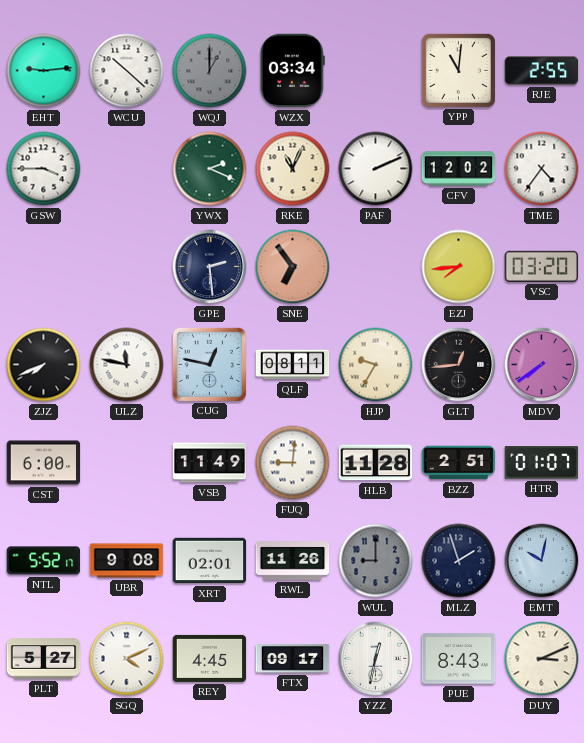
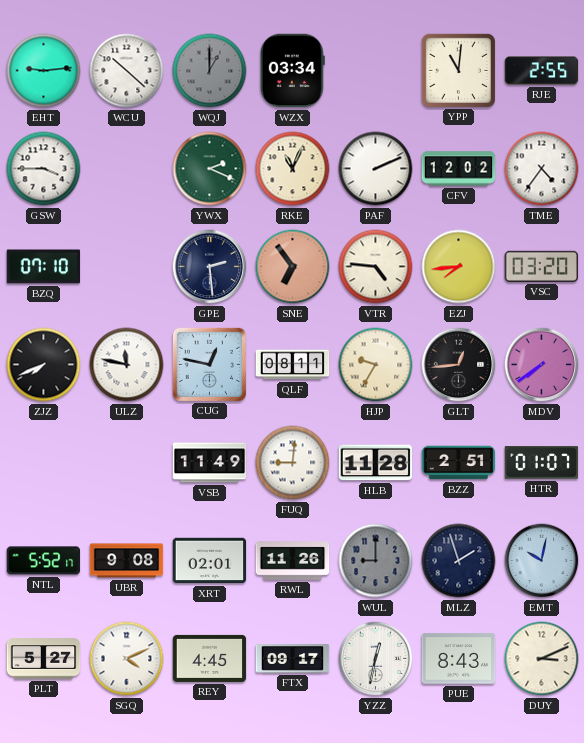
BZQ: none -> 07:10 (44, 267)
VTR: none -> 4:46 (376, 267)
CST: 6:00 -> none (44, 463)
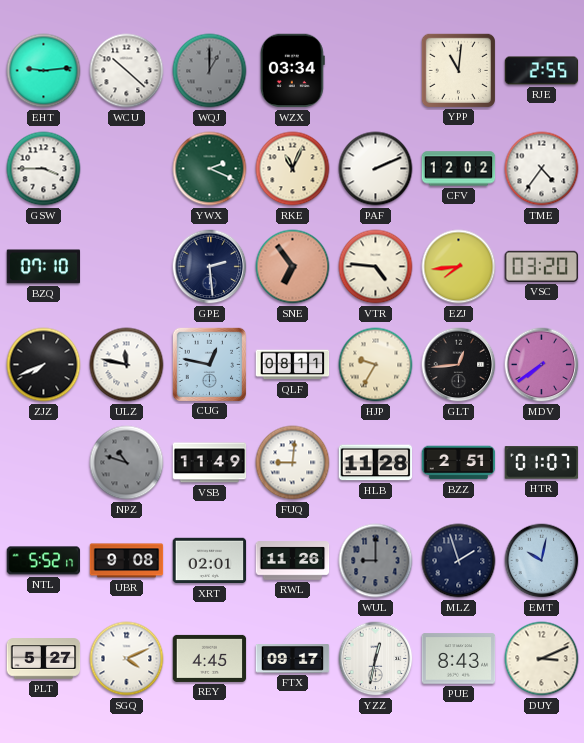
NPZ: none -> 10:48 (127, 463)
